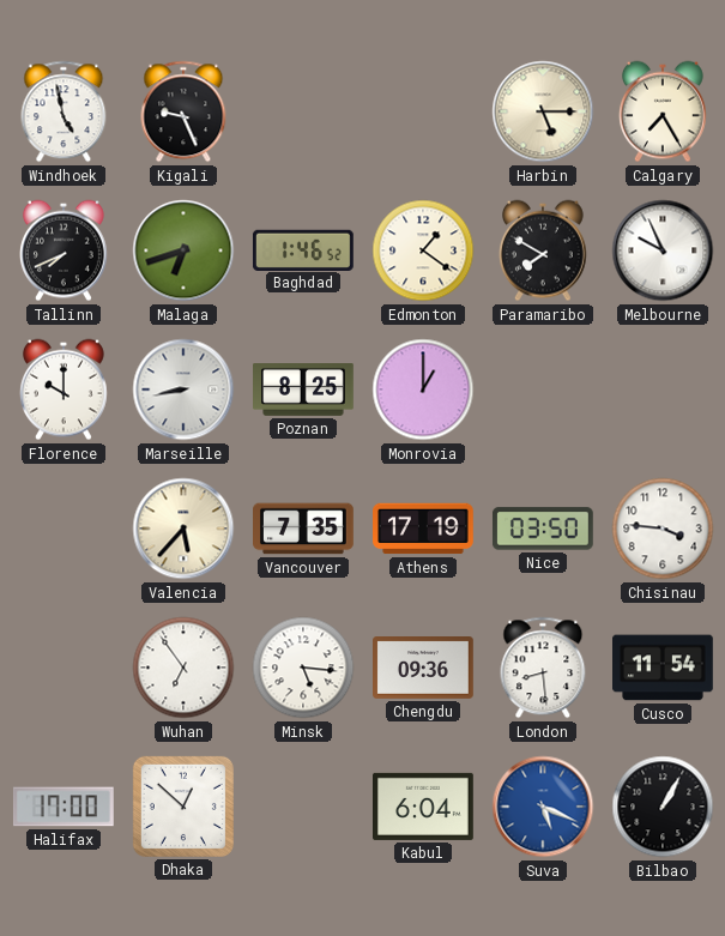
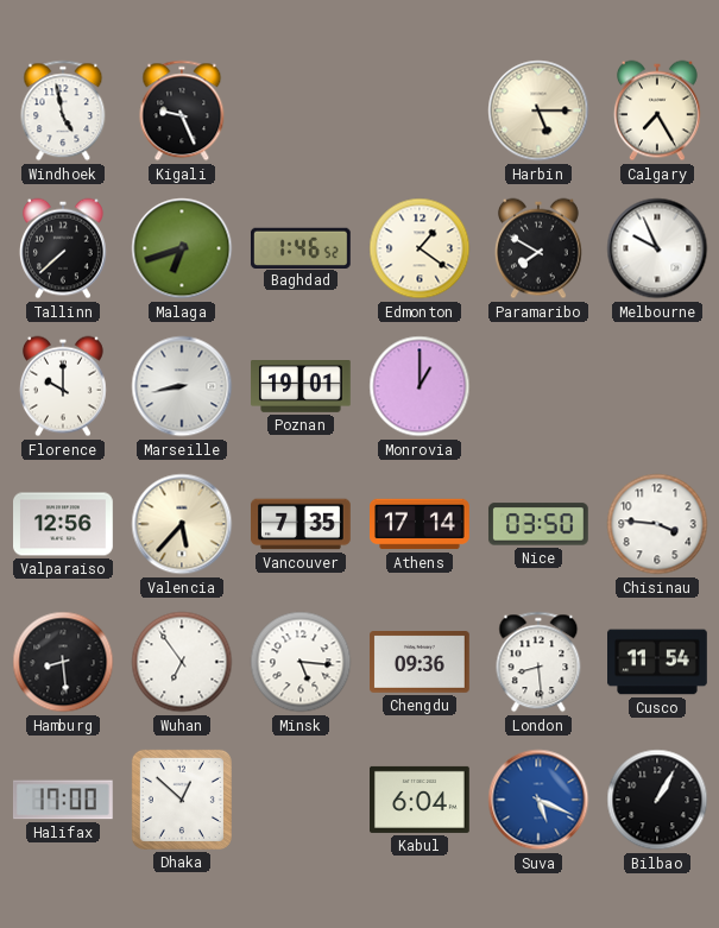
Tallinn: 7:41 -> 7:38 (63, 248)
Poznan: 8:25 -> 19:01 (302, 387)
Valparaiso: none -> 12:56 (64, 524)
Athens: 17:19 -> 17:14 (421, 524)
Hamburg: none -> 8:29 (63, 662)
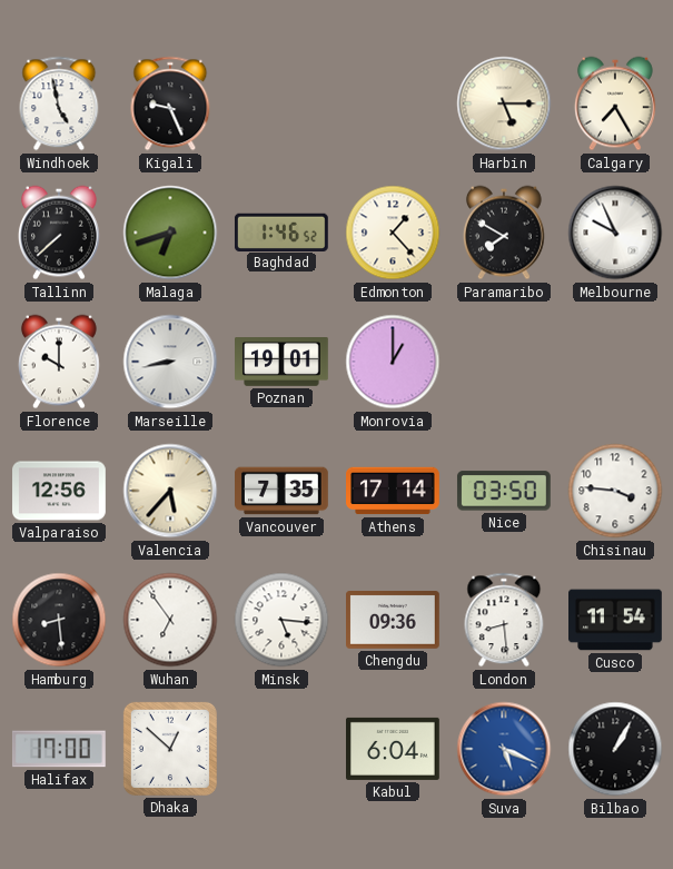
Edmonton: 1:21 -> 1:23 (393, 233)
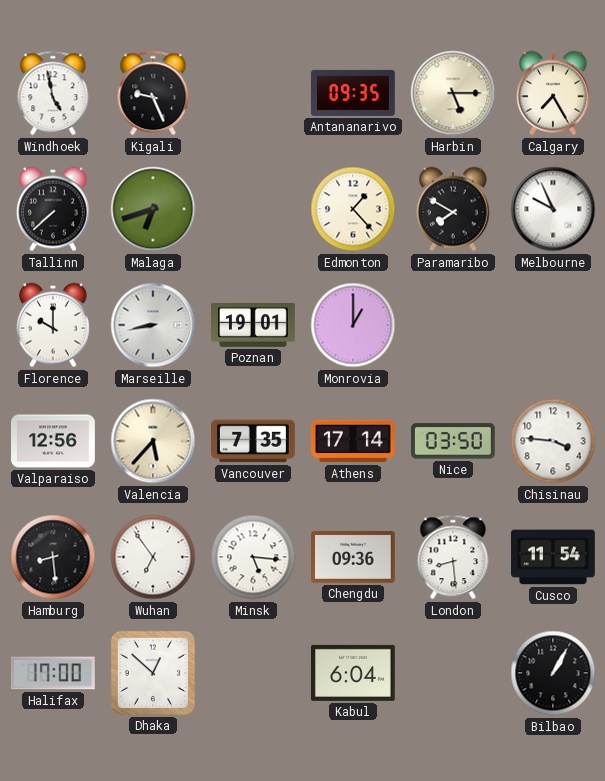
Antananarivo: none -> 09:35 (354, 93)
Baghdad: 1:46 -> none (281, 231)
Suva: 5:19 -> none (504, 749)
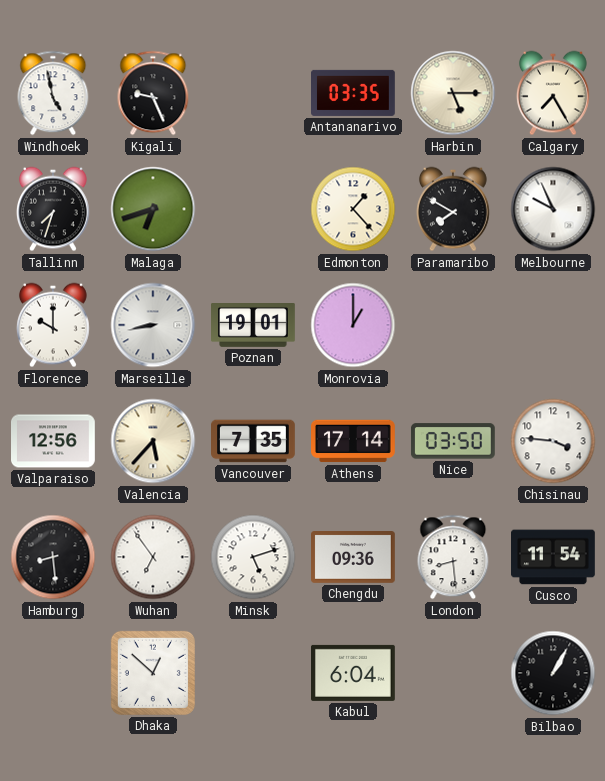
Antananarivo: 09:35 -> 03:35 (354, 93)
Tallinn: 7:38 -> 7:33 (53, 209)
Minsk: 5:16 -> 5:12 (253, 557)
Halifax: 17:00 -> none (53, 673)
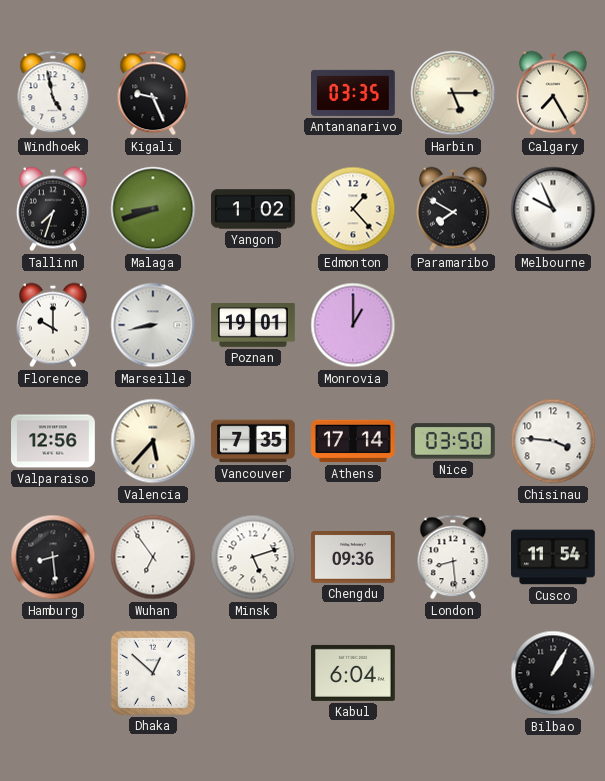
Malaga: 6:42 -> 8:42 (153, 209)
Yangon: none -> 1:02 (254, 209)
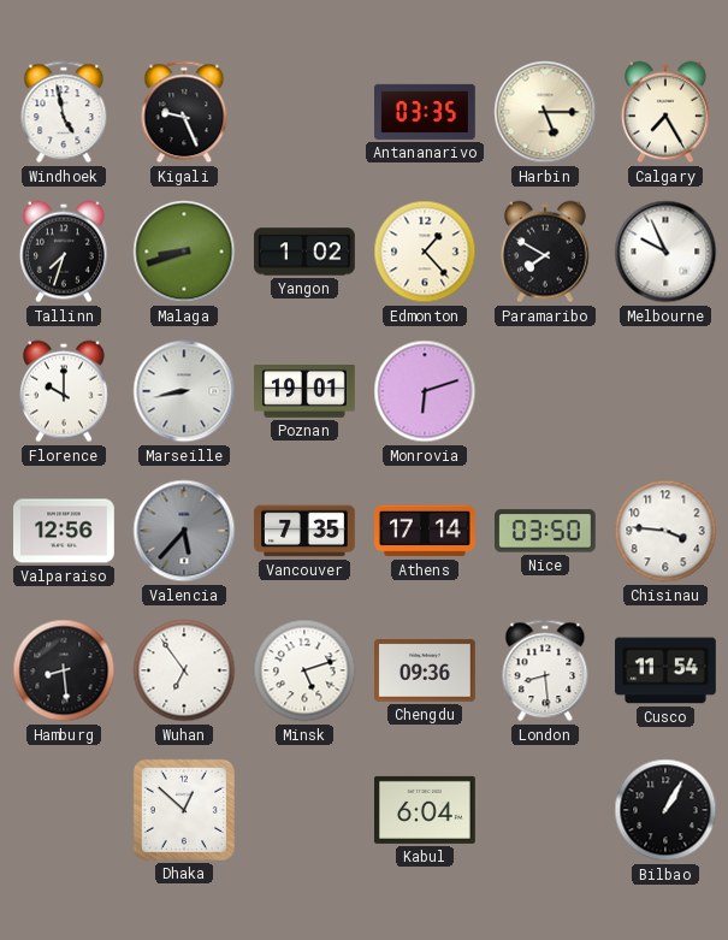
Monrovia: 1:00 -> 6:12 (425, 391)
Valencia dial: cream -> grey (184, 531)
